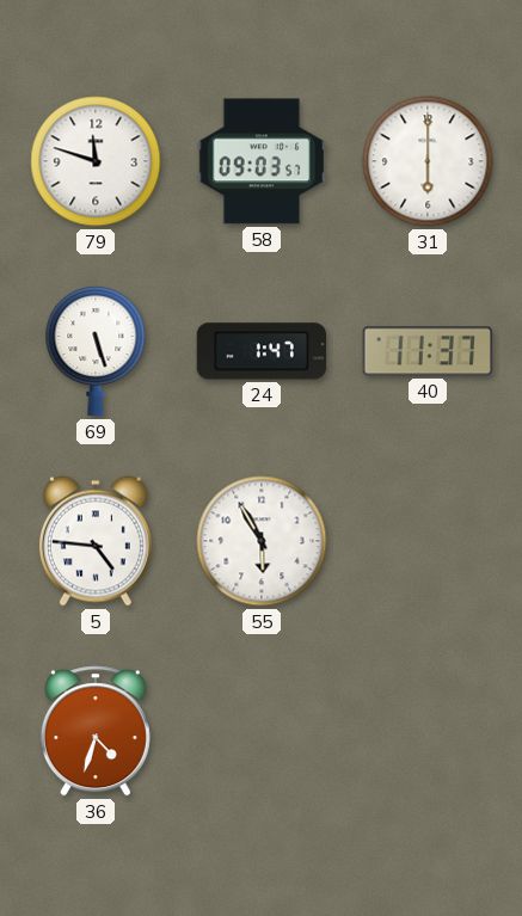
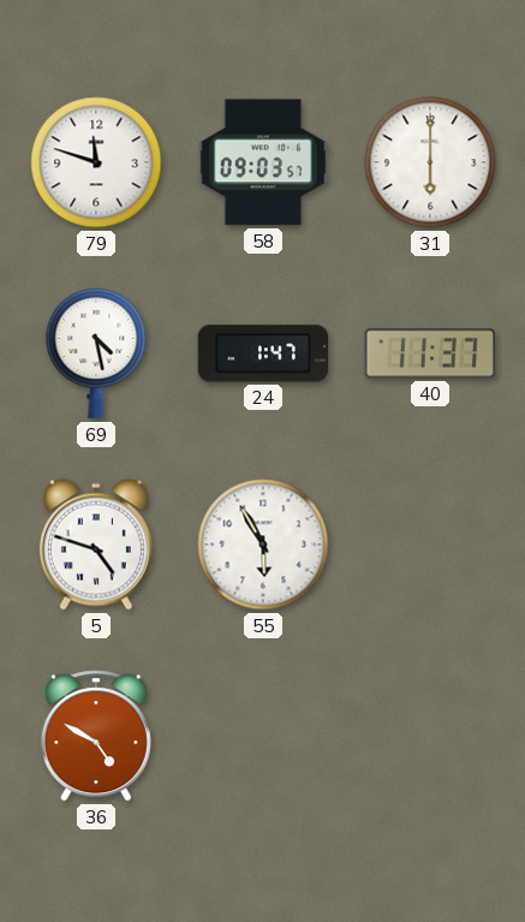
69: 5:27 -> 4:28 (96, 355)
5: 4:46 -> 4:48 (96, 545)
36: 4:33 -> 4:50 (96, 736)
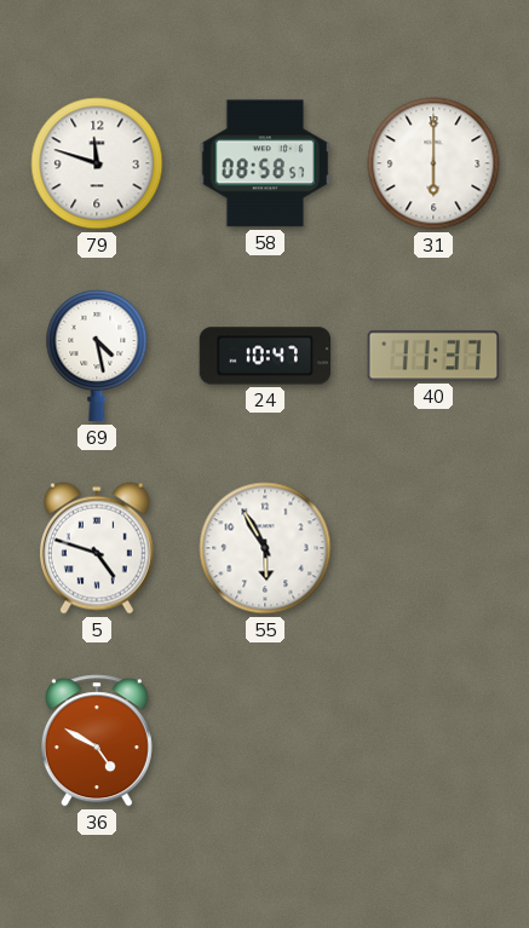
58: 09:03 -> 08:58 (264, 163)
24: 1:47 -> 10:47 (265, 356)
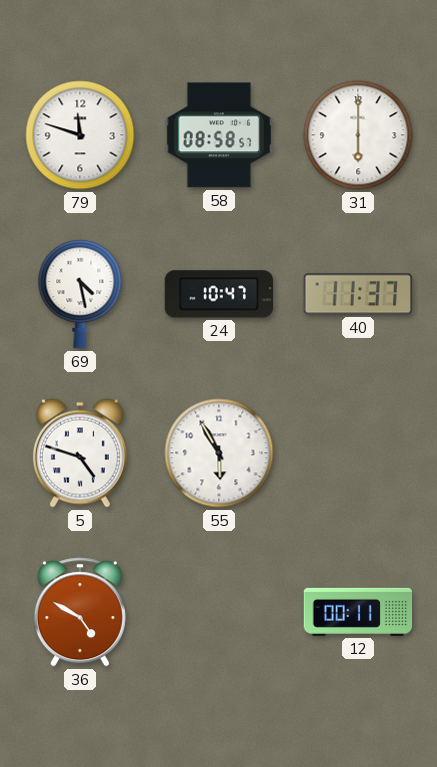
12: none -> 00:11 (358, 612)
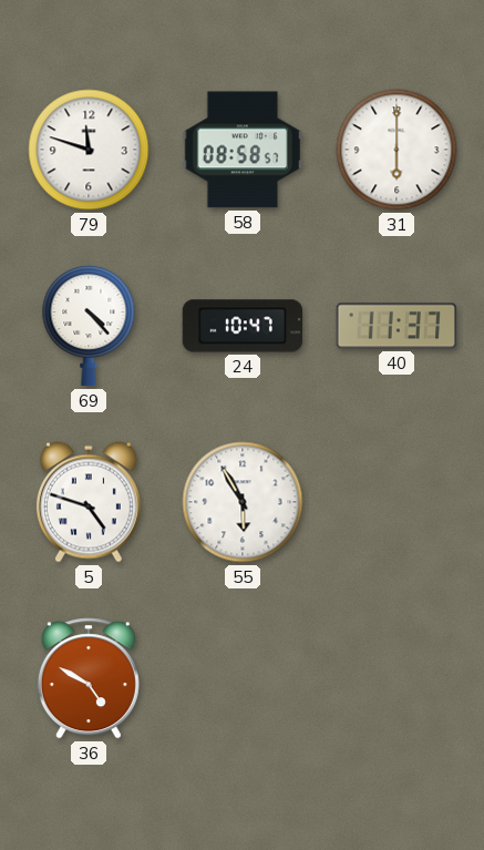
69: 4:28 -> 4:23 (89, 327)
12: 00:11 -> none (358, 612)
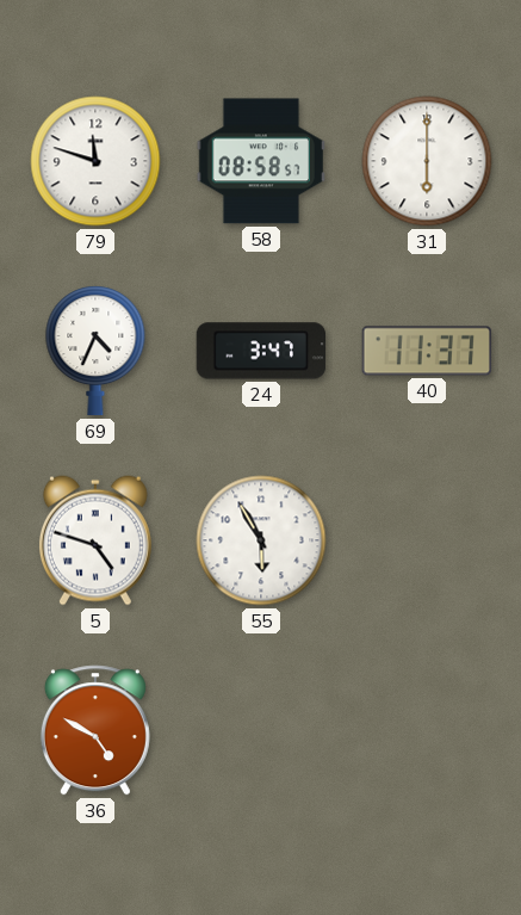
69: 4:23 -> 4:34 (95, 352)
24: 10:47 -> 3:47 (261, 351)
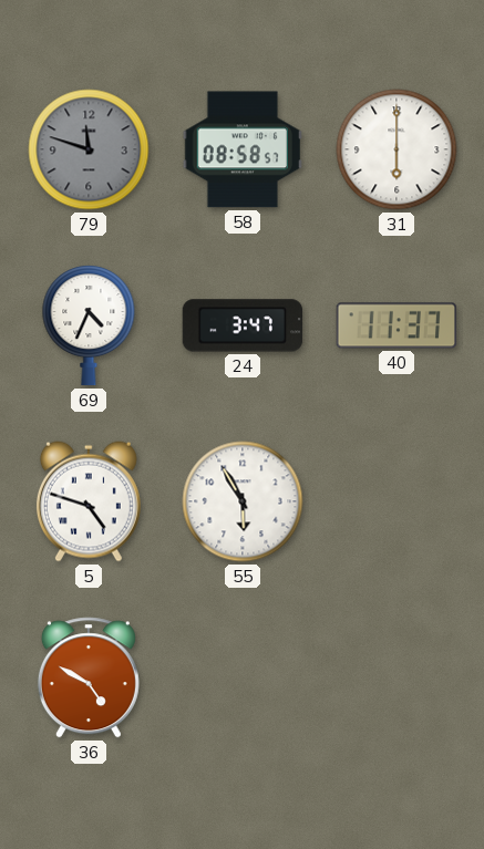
79 dial: white -> grey (89, 149)
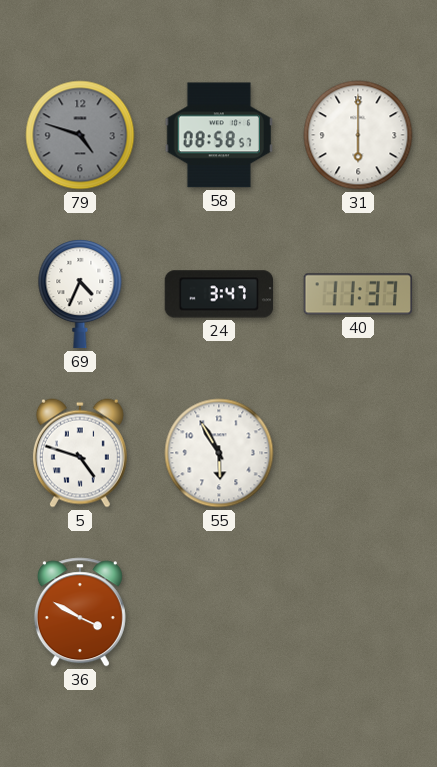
79: 11:48 -> 4:48 (80, 135)
36: 4:50 -> 3:50 (80, 612)
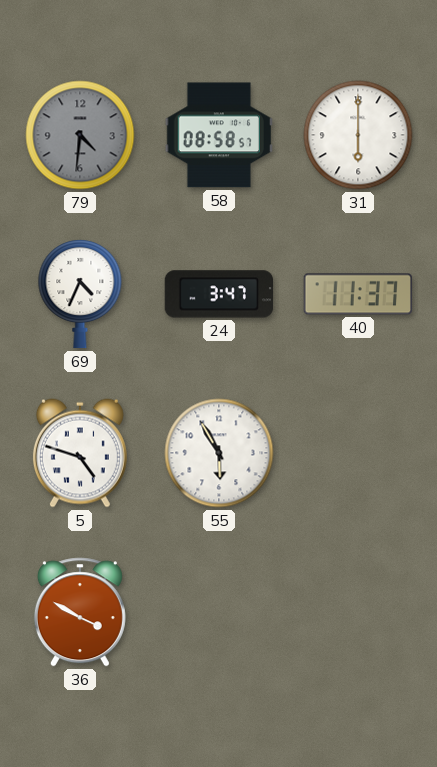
79: 4:48 -> 4:31 (80, 135)
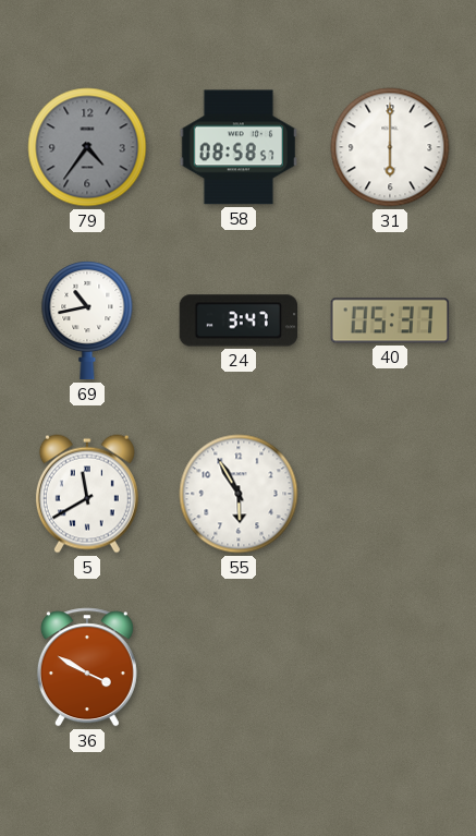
79: 4:31 -> 4:36 (87, 147)
69: 4:34 -> 10:43 (87, 322)
40: 11:37 -> 05:37 (390, 320)
5: 4:48 -> 11:40 (87, 494)
